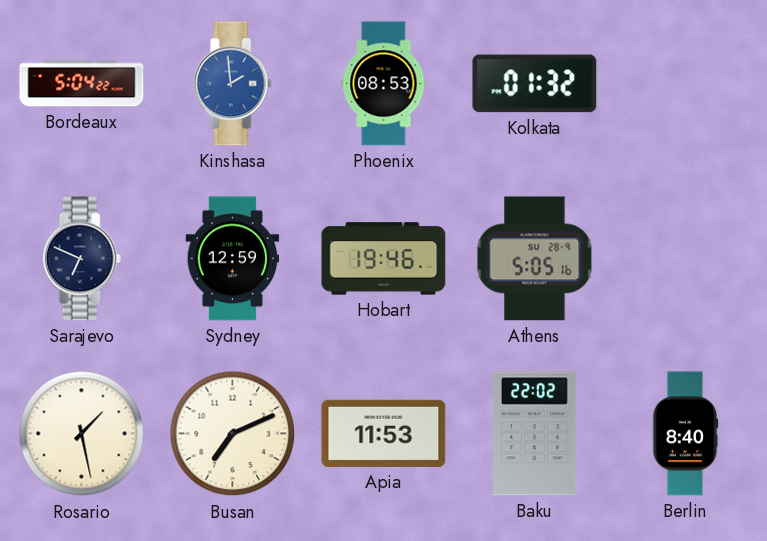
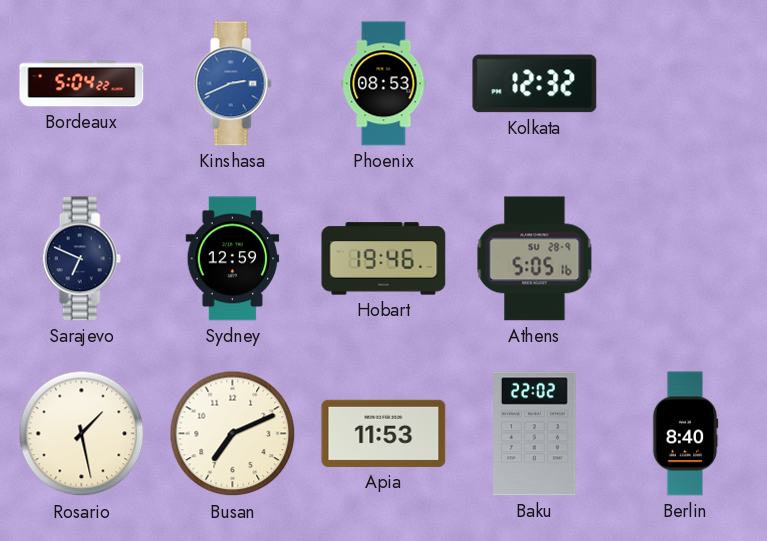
Kinshasa: 1:59 -> 2:41 (232, 84)
Kolkata: 01:32 -> 12:32 (535, 84)
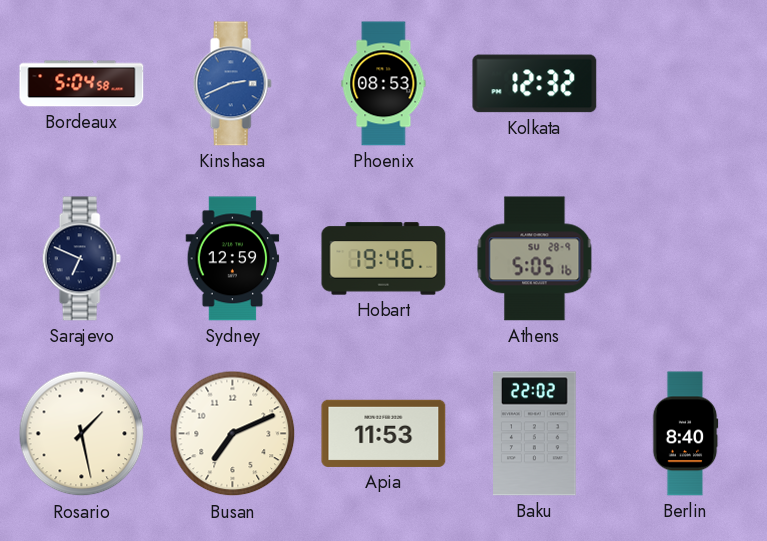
Bordeaux: 5:04:22 -> 5:04:58 (82, 84)
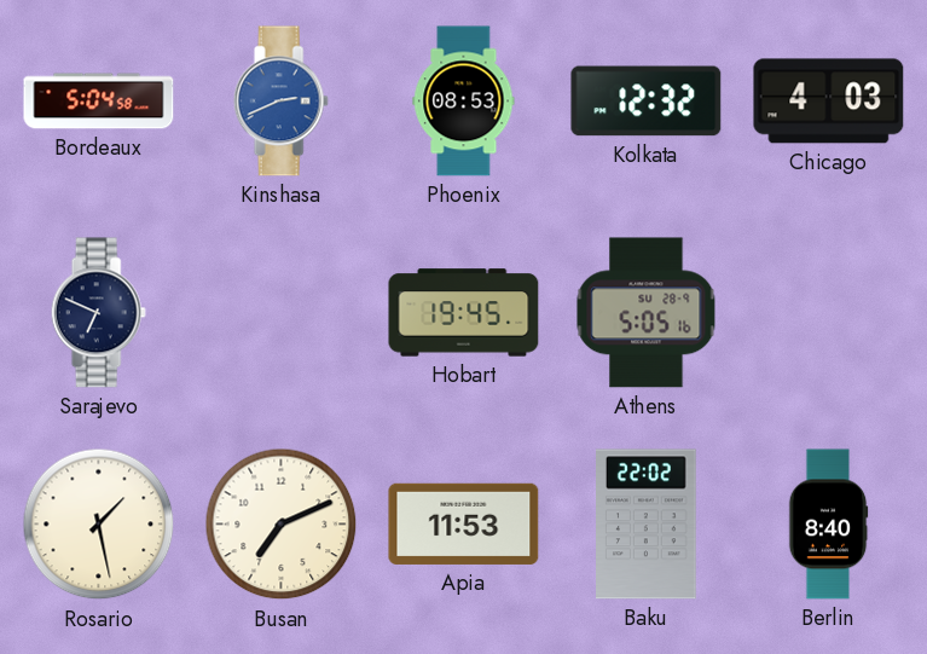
Chicago: none -> 4:03 (829, 102)
Sydney: 12:59 -> none (233, 259)
Hobart: 19:46 -> 19:45 (464, 313)
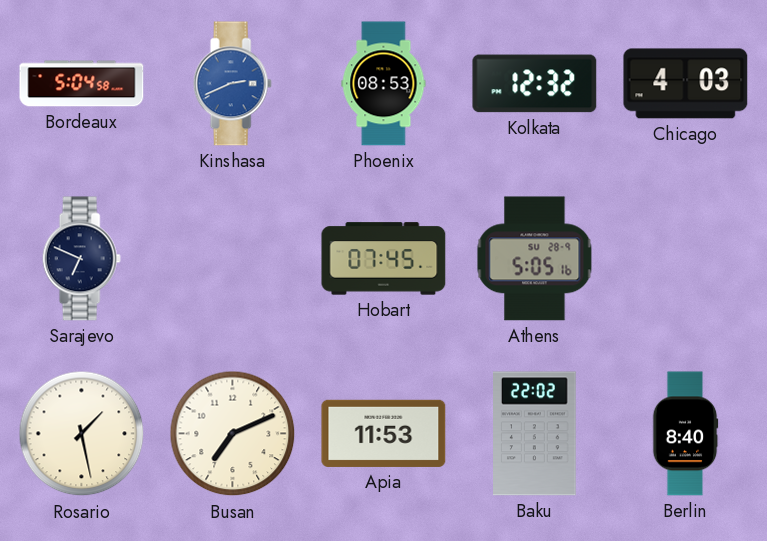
Hobart: 19:45 -> 07:45 (384, 259)
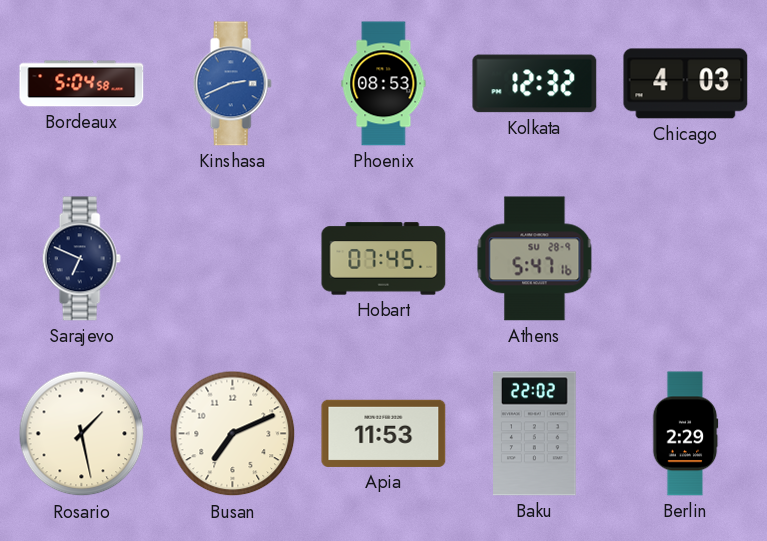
Athens: 5:05 -> 5:47 (535, 259)
Berlin: 8:40 -> 2:29 (685, 434)
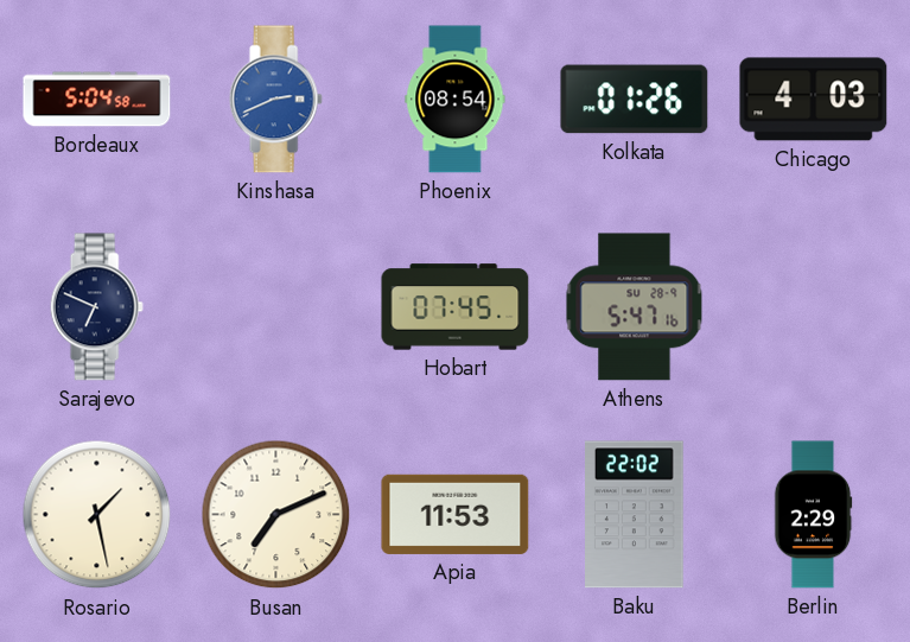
Phoenix: 08:53 -> 08:54 (456, 100)
Kolkata: 12:32 -> 01:26 (635, 100)
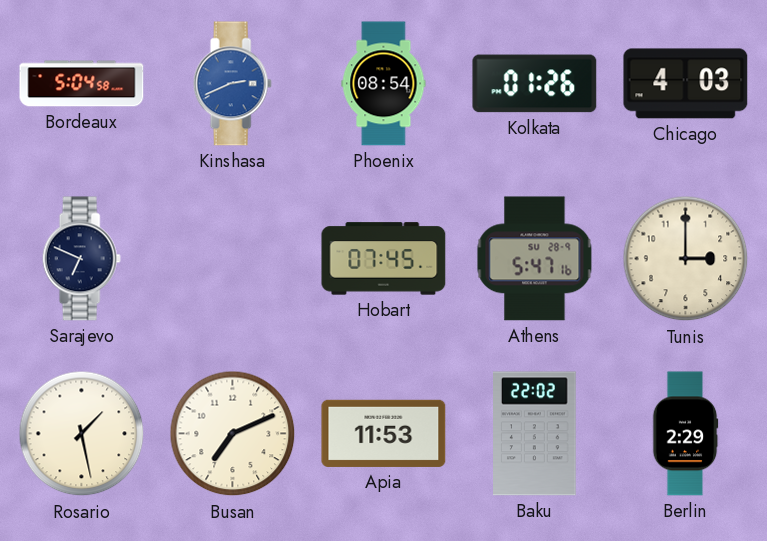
Tunis: none -> 3:00 (686, 259)
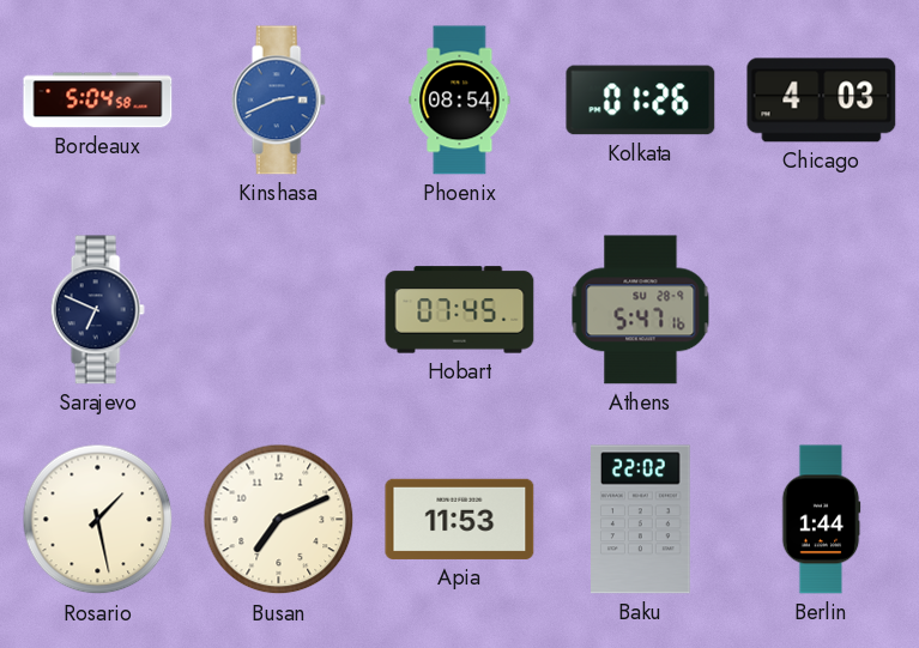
Tunis: 3:00 -> none (686, 259)
Berlin: 2:29 -> 1:44 (821, 520)
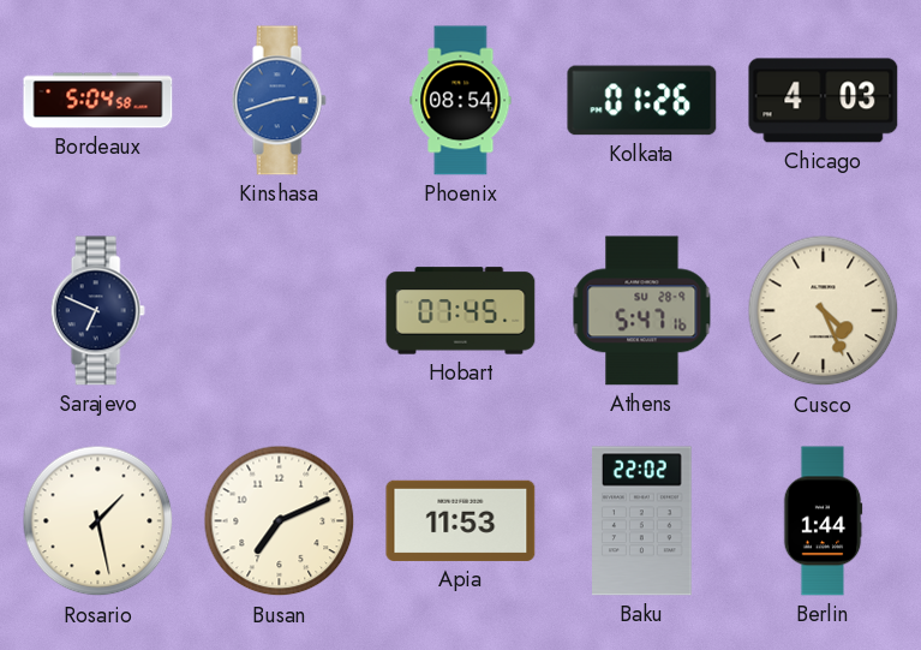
Kinshasa: 2:41 -> 2:42 (279, 101)
Cusco: none -> 4:26 (824, 311)
